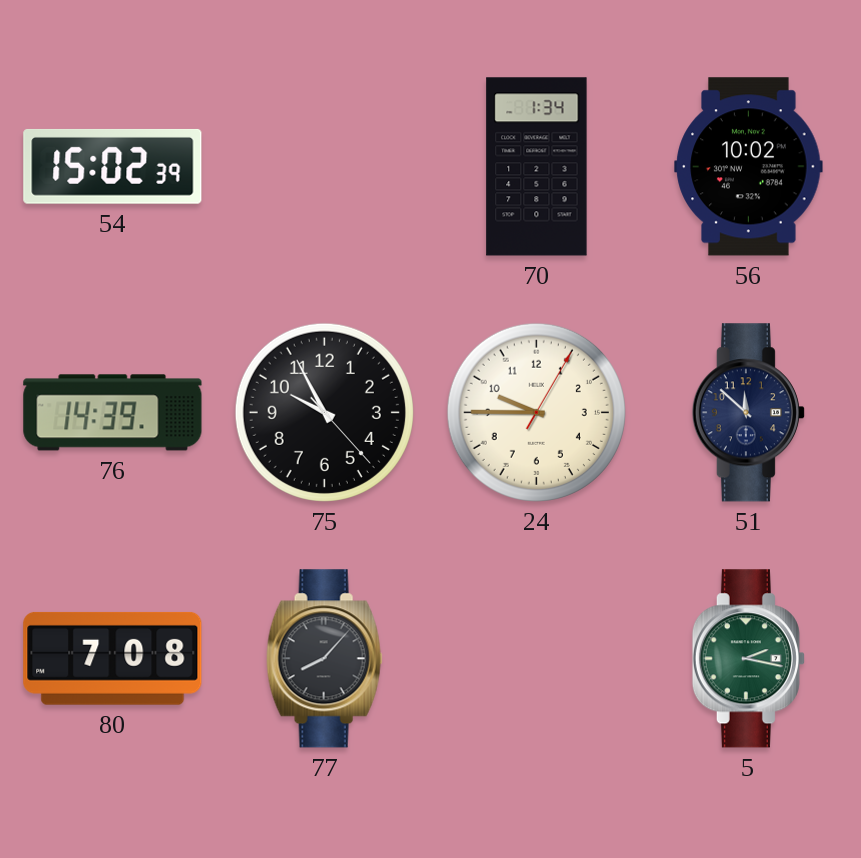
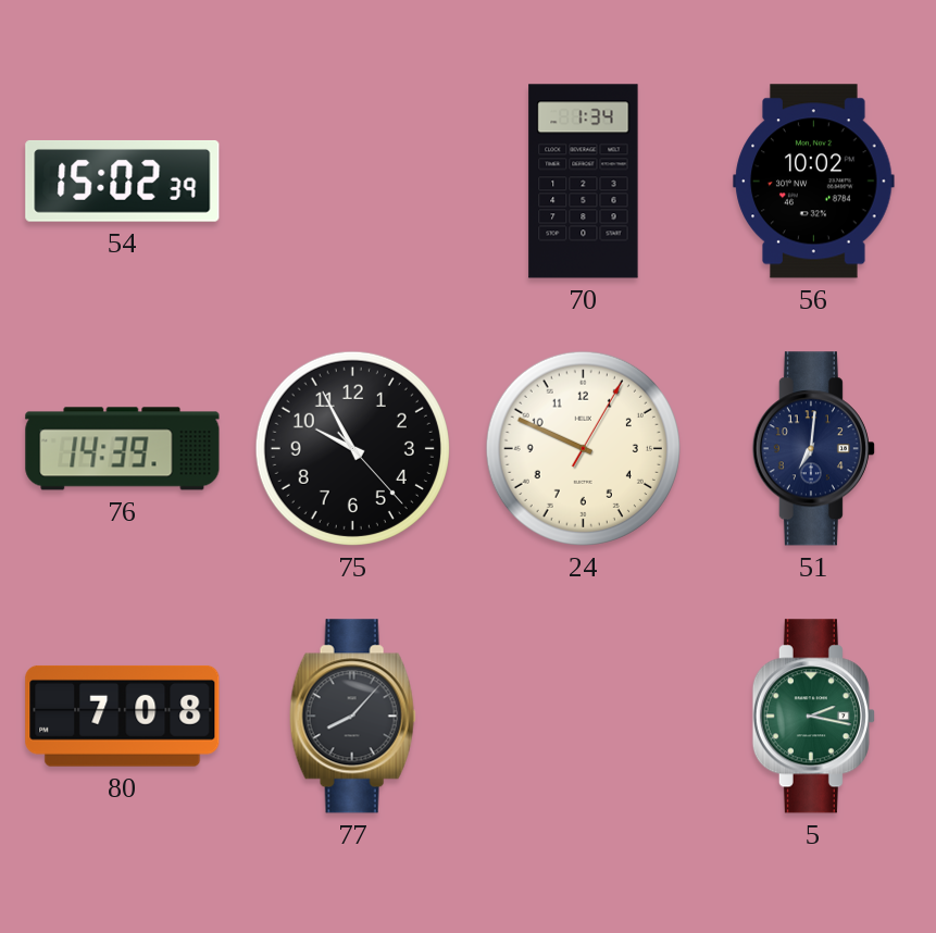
24: 9:45 -> 9:49 (583, 448)
51: 11:52 -> 7:01 (813, 449)
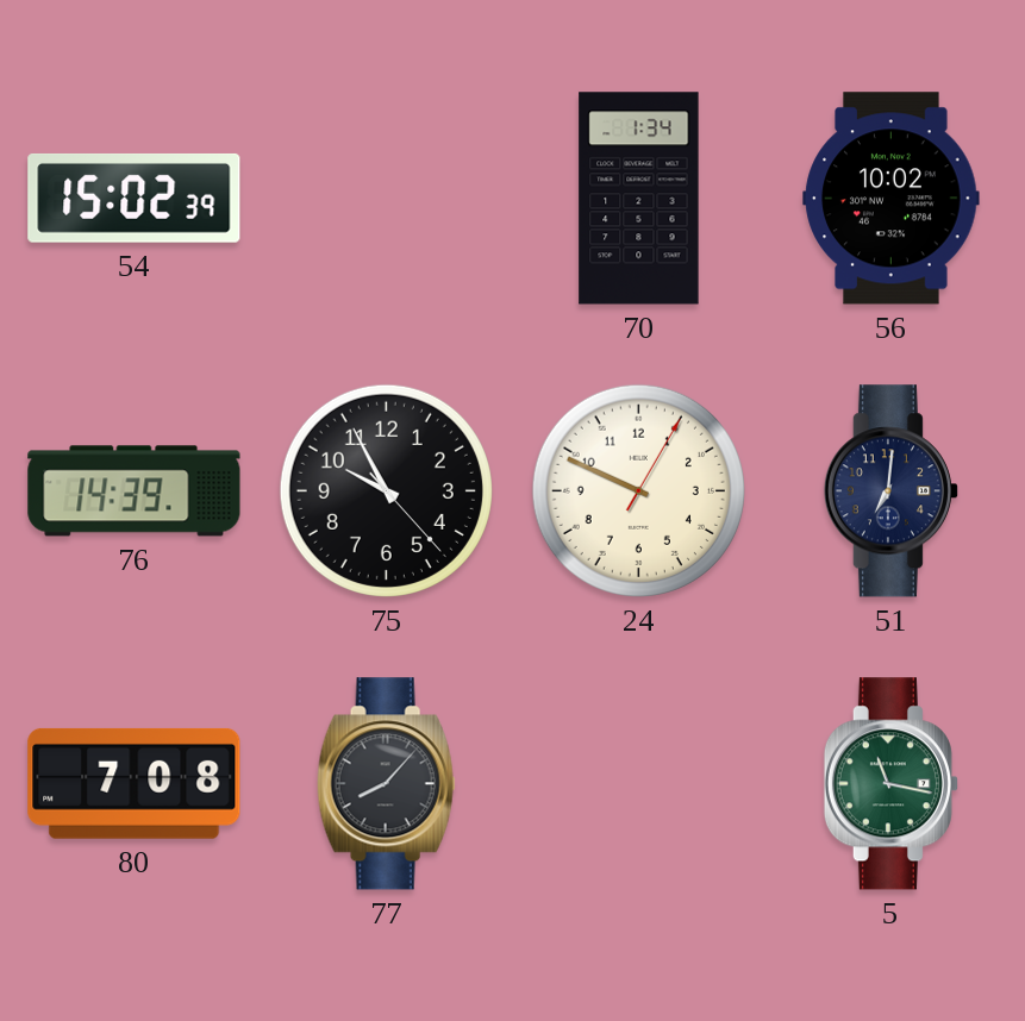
5: 2:17 -> 11:17 (890, 784)
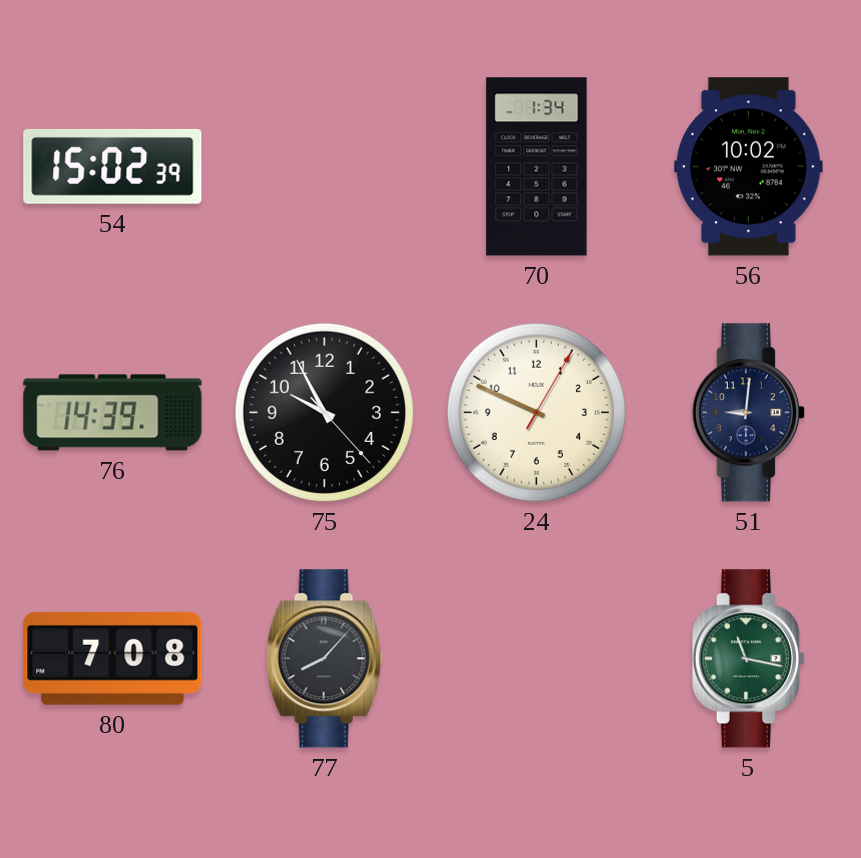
51: 7:01 -> 9:01 (748, 413)
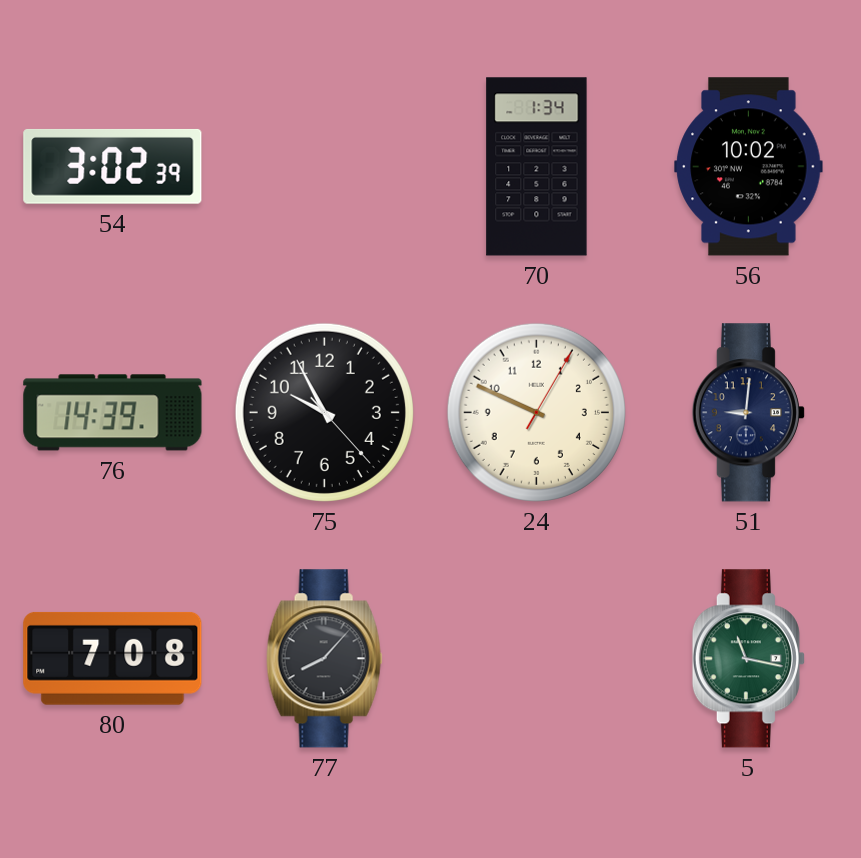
54: 15:02 -> 3:02 (113, 167)
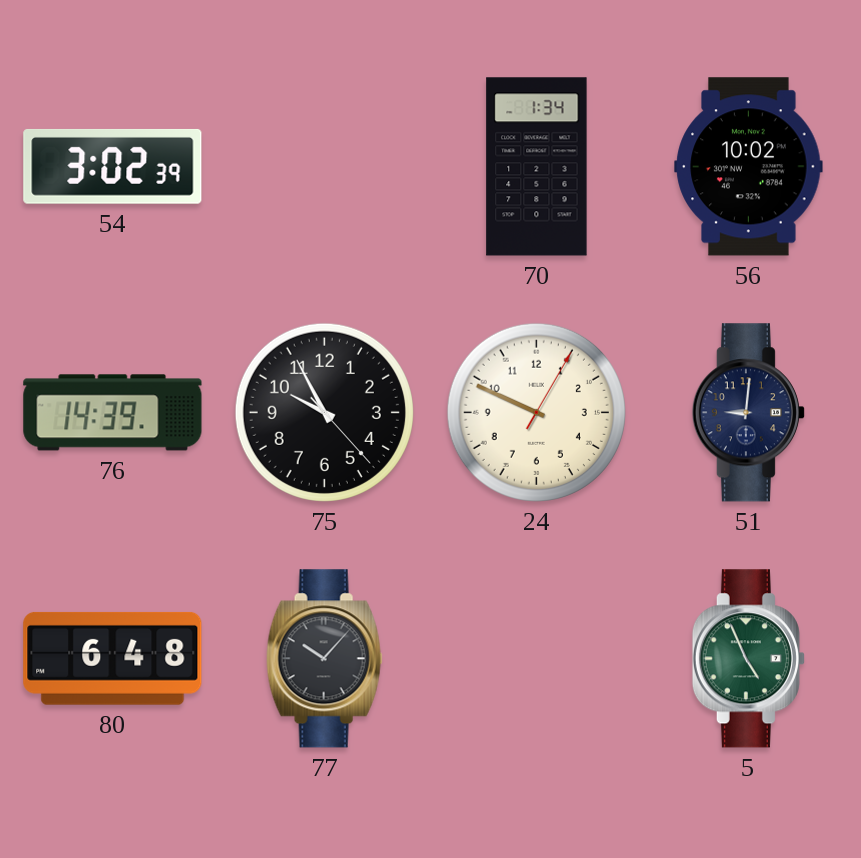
80: 7:08 -> 6:48 (113, 658)
77: 8:07 -> 10:07 (324, 659)
5: 11:17 -> 4:56 (748, 659)
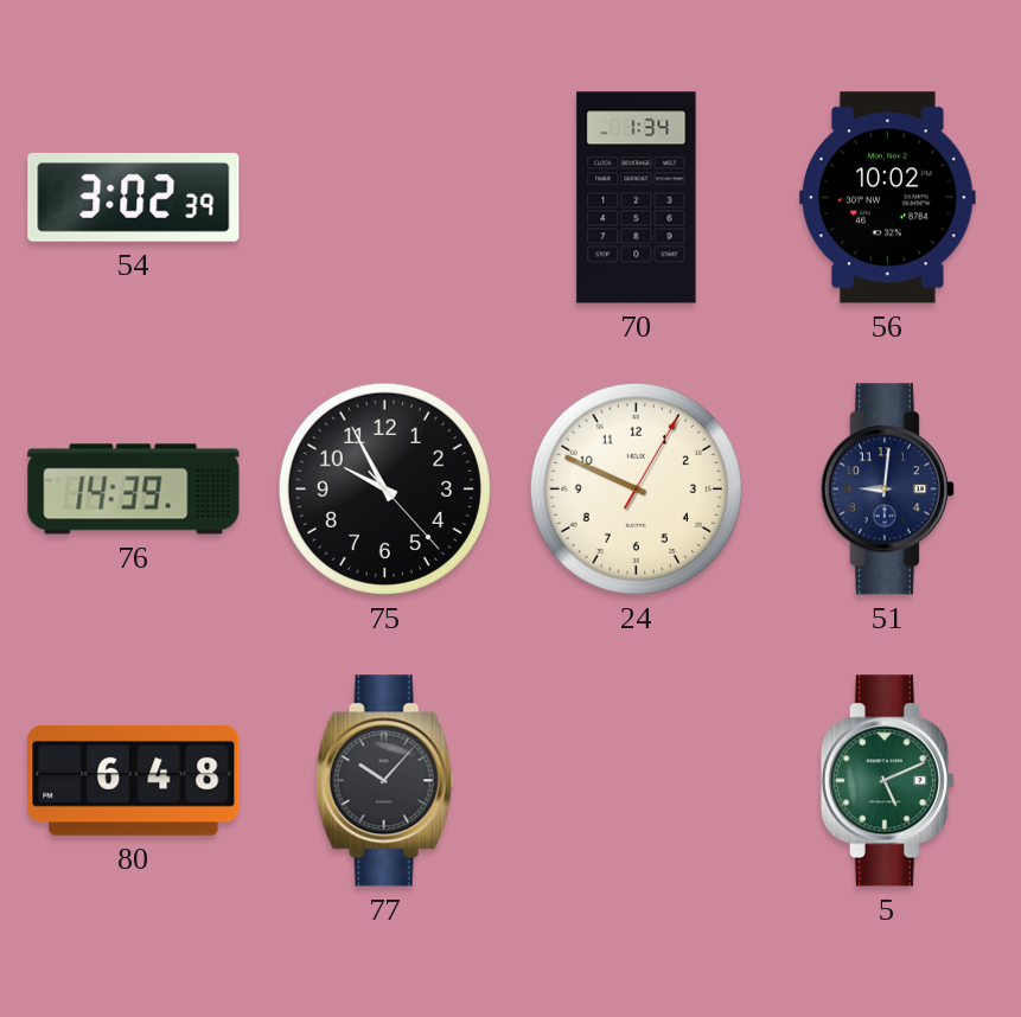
5: 4:56 -> 5:11 (887, 781)
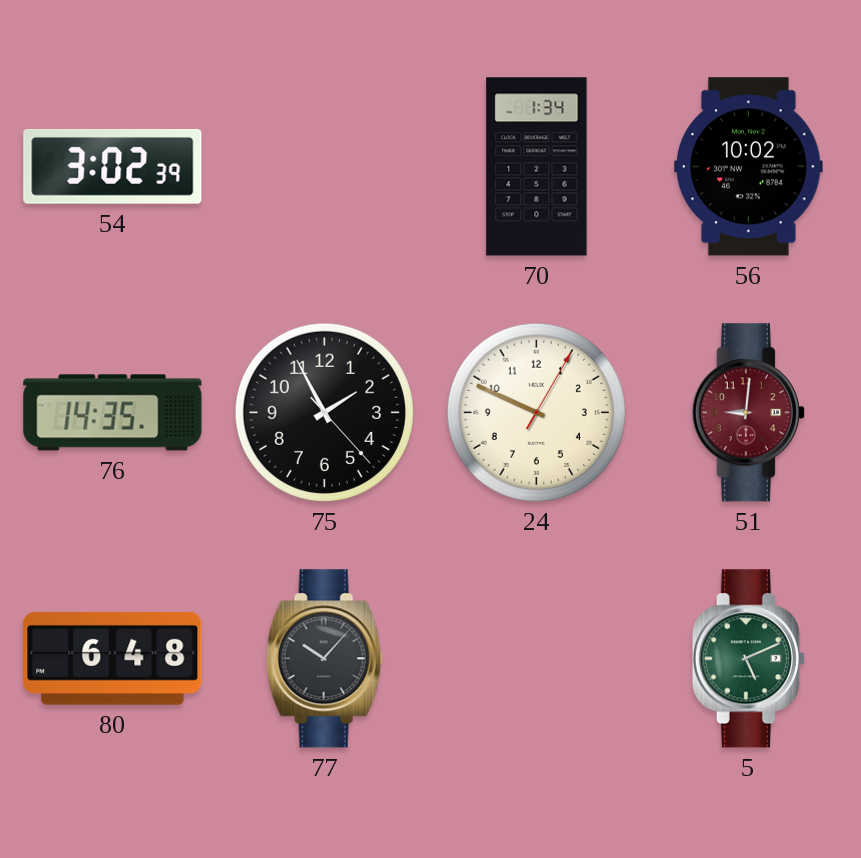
76: 14:39 -> 14:35 (113, 413)
75: 9:55 -> 1:55 (324, 412)
51 dial: navy -> burgundy (748, 413)
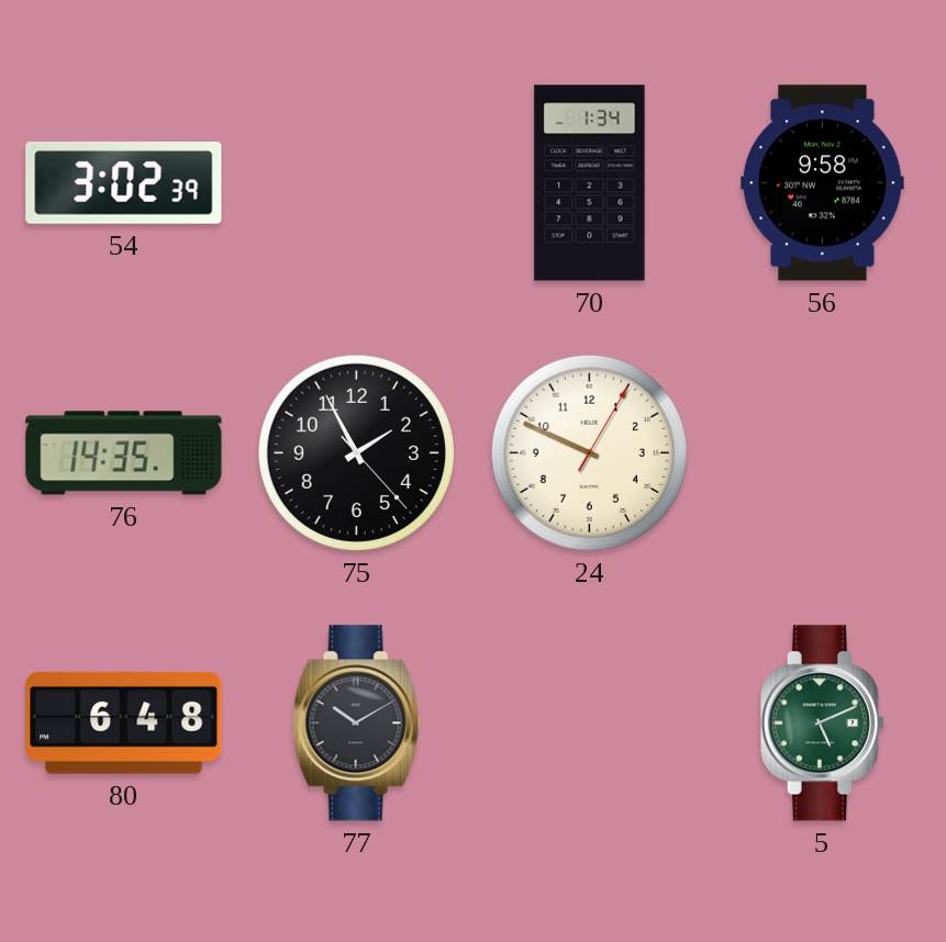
56: 10:02 -> 9:58 (823, 183)
51: 9:01 -> none (748, 413)
77: 10:07 -> 10:10 (356, 724)
